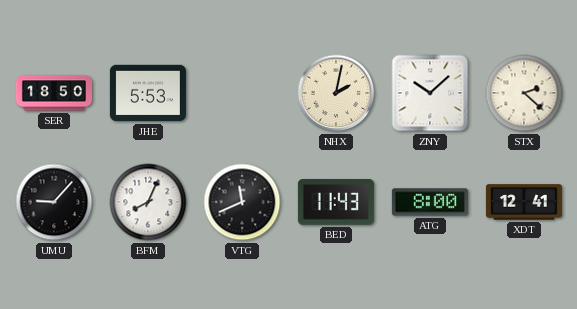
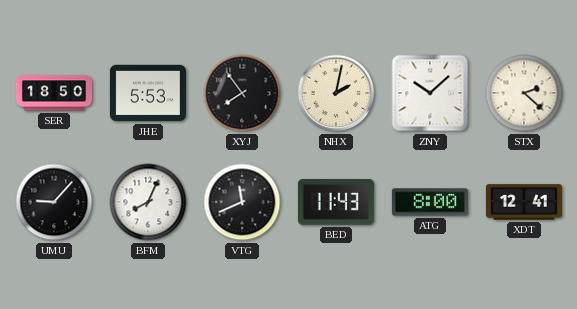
XYJ: none -> 7:54 (242, 93)
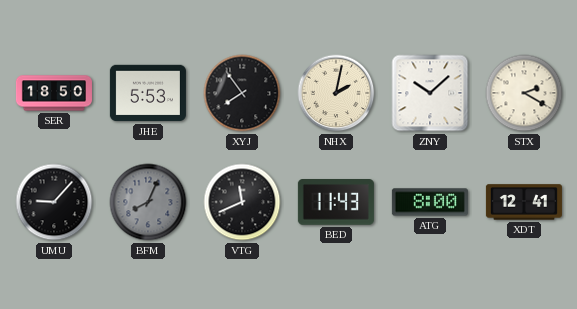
STX: 2:22 -> 2:20 (524, 93)
BFM dial: white -> grey (148, 202)
